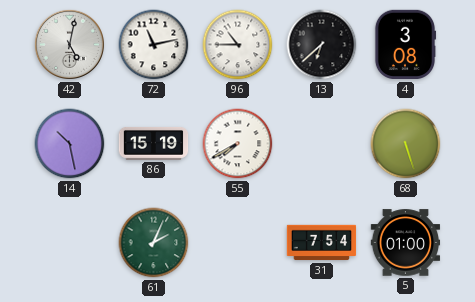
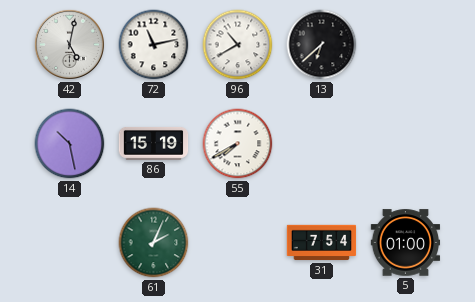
96: 10:45 -> 10:40 (238, 45)
4: 3:08 -> none (405, 45)
68: 5:27 -> none (406, 144)
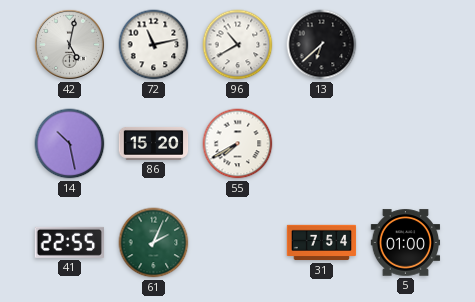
86: 15:19 -> 15:20 (154, 144)
41: none -> 22:55 (69, 242)
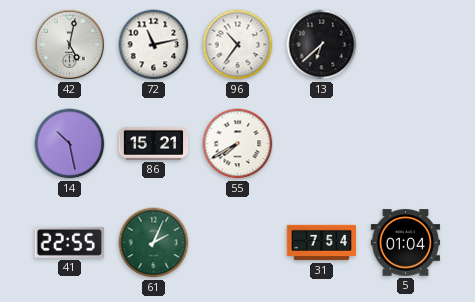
96: 10:40 -> 10:36 (238, 45)
86: 15:20 -> 15:21 (154, 144)
5: 01:00 -> 01:04 (406, 243)
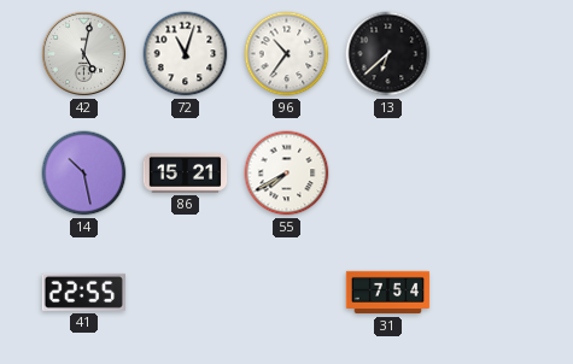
72: 11:13 -> 11:03 (186, 54)
61: 2:04 -> none (154, 243)
5: 01:04 -> none (406, 243)
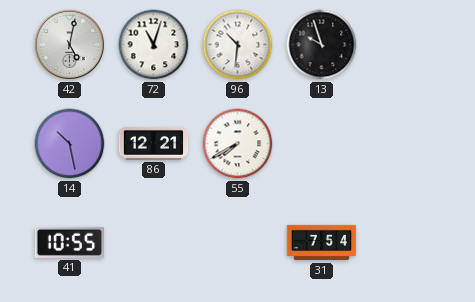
96: 10:36 -> 10:31 (238, 45)
13: 6:38 -> 9:57 (322, 45)
86: 15:21 -> 12:21 (154, 144)
41: 22:55 -> 10:55 (69, 242)
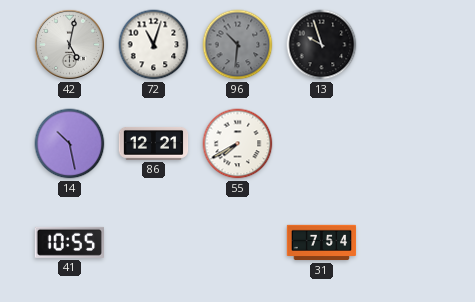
96 dial: white -> grey (238, 45)
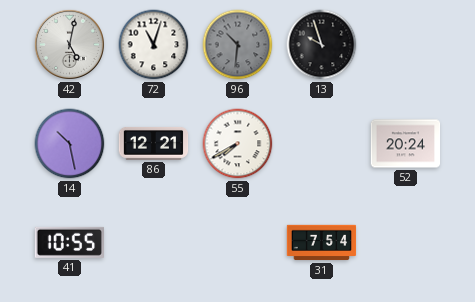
52: none -> 20:24 (406, 144)
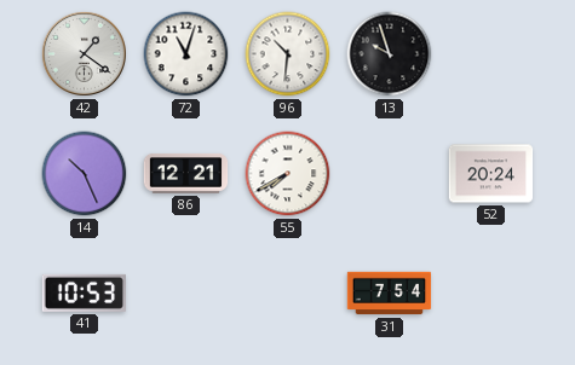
42: 5:02 -> 1:21 (84, 53)
96 dial: grey -> white (288, 54)
14: 10:28 -> 10:26 (85, 174)
41: 10:55 -> 10:53 (84, 292)
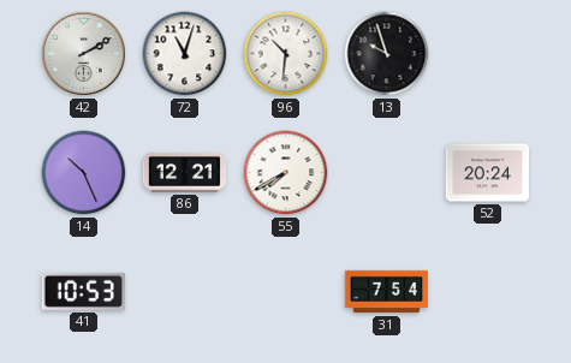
42: 1:21 -> 2:10 (83, 53)
